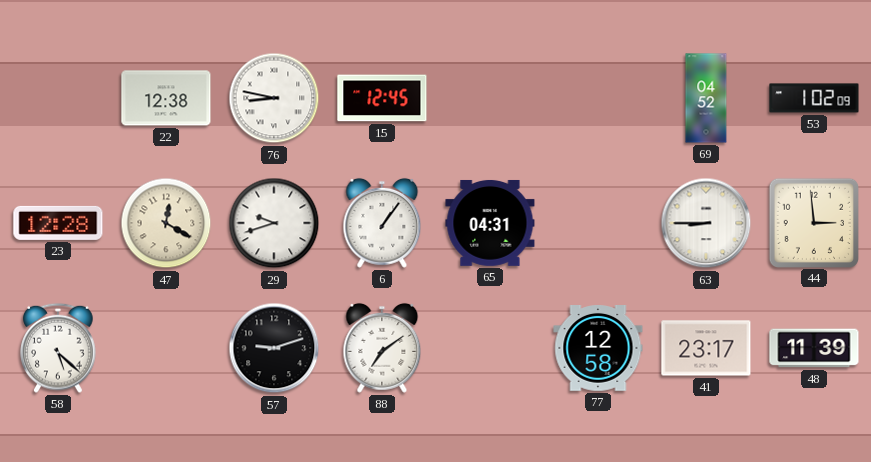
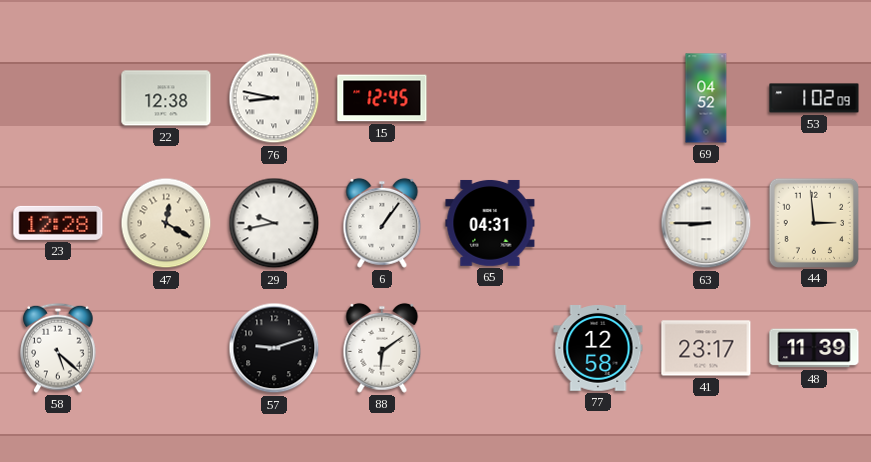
29: 9:42 -> 9:43 (274, 223)
88: 7:09 -> 6:09 (382, 348)
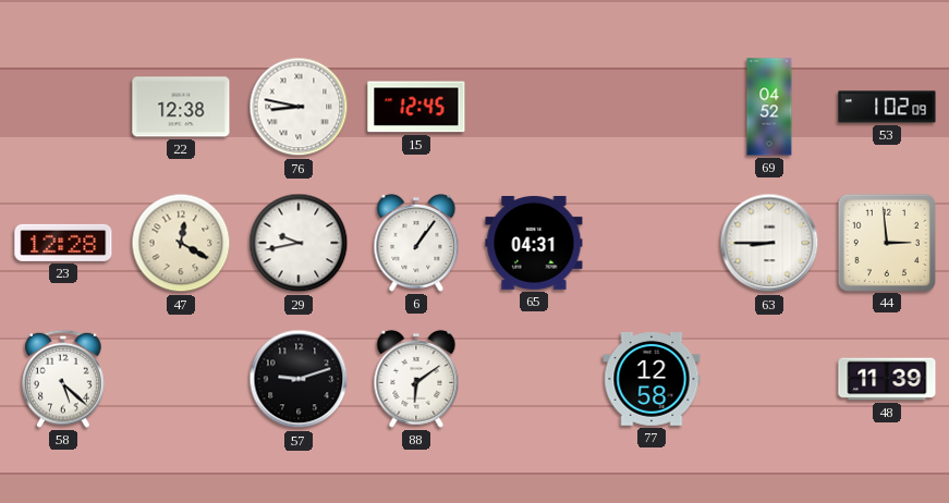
41: 23:17 -> none (706, 348)
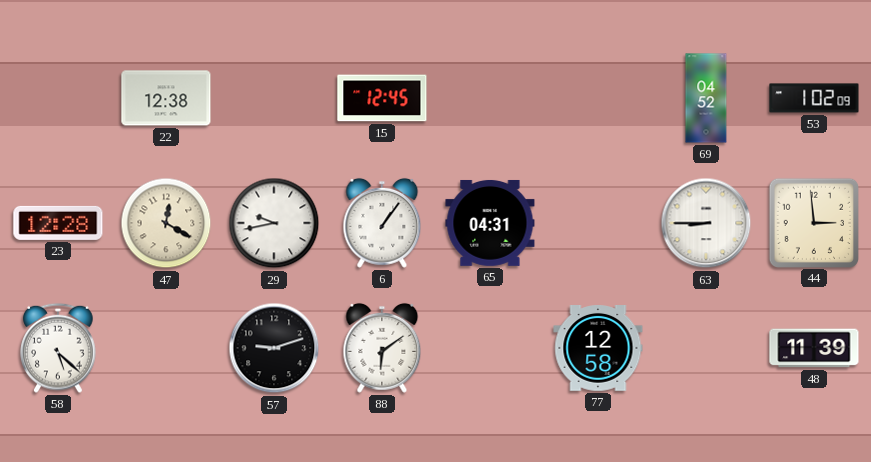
76: 8:47 -> none (299, 107)
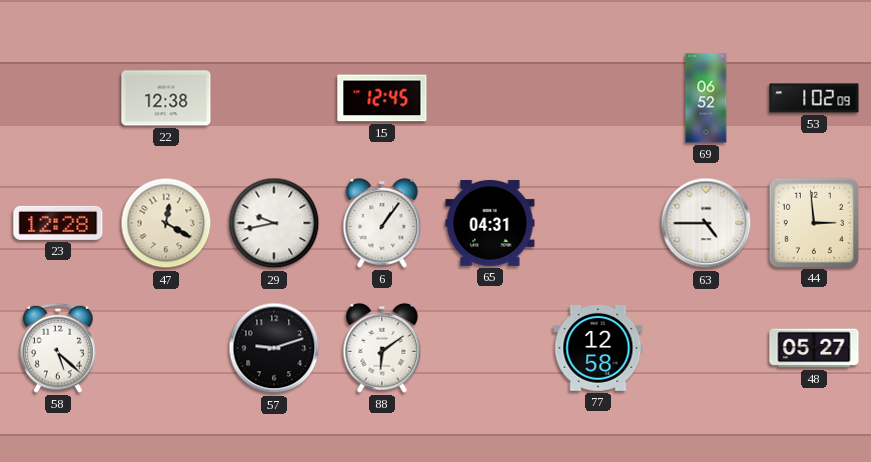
69: 04:52 -> 06:52 (706, 98)
63: 8:45 -> 4:45 (706, 223)
48: 11:39 -> 05:27 (814, 348)
